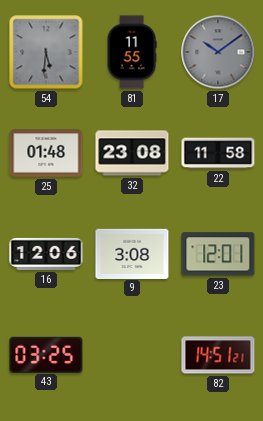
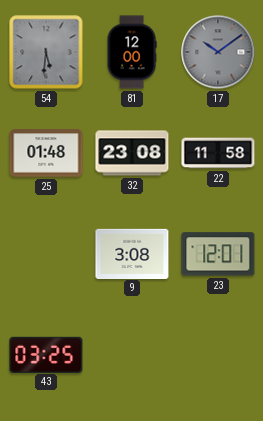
81: 11:55 -> 12:00 (132, 52)
16: 12:06 -> none (46, 254)
82: 14:51 -> none (218, 355)
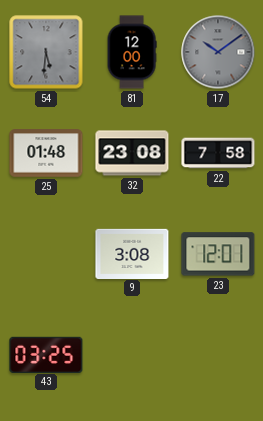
22: 11:58 -> 7:58 (218, 153)
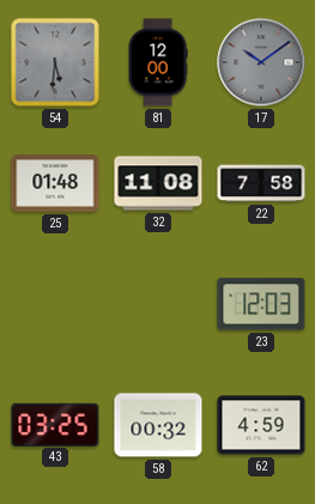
32: 23:08 -> 11:08 (158, 183)
9: 3:08 -> none (132, 253)
23: 12:01 -> 12:03 (261, 304)
58: none -> 00:32 (158, 425)
62: none -> 4:59 (261, 425)
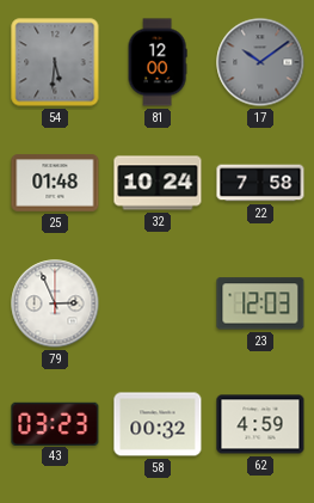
32: 11:08 -> 10:24 (158, 183)
79: none -> 2:56 (55, 303)
43: 03:25 -> 03:23 (55, 423)
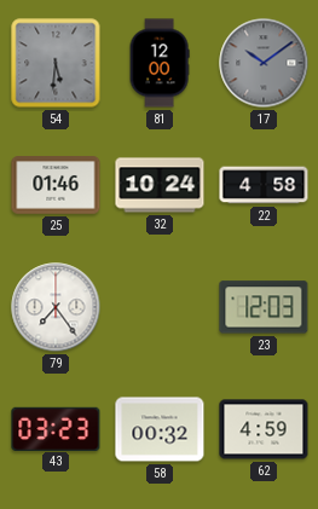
25: 01:48 -> 01:46 (56, 185)
22: 7:58 -> 4:58 (264, 185)
79: 2:56 -> 7:24 (56, 307)
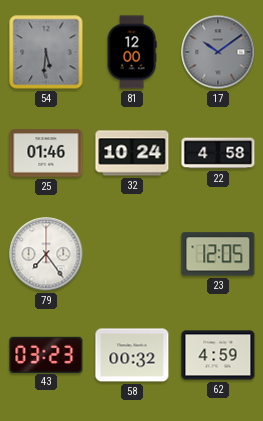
23: 12:03 -> 12:05 (218, 254)
